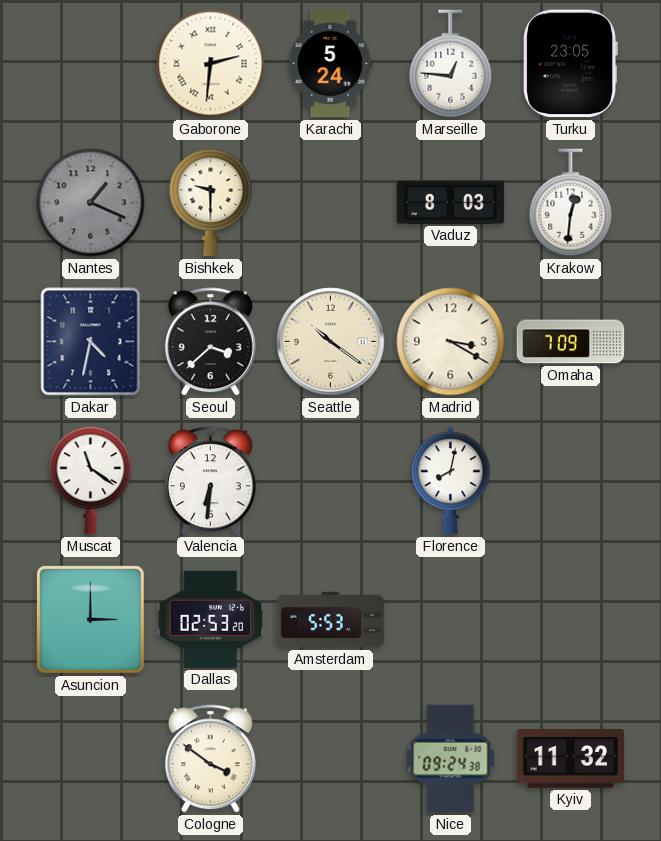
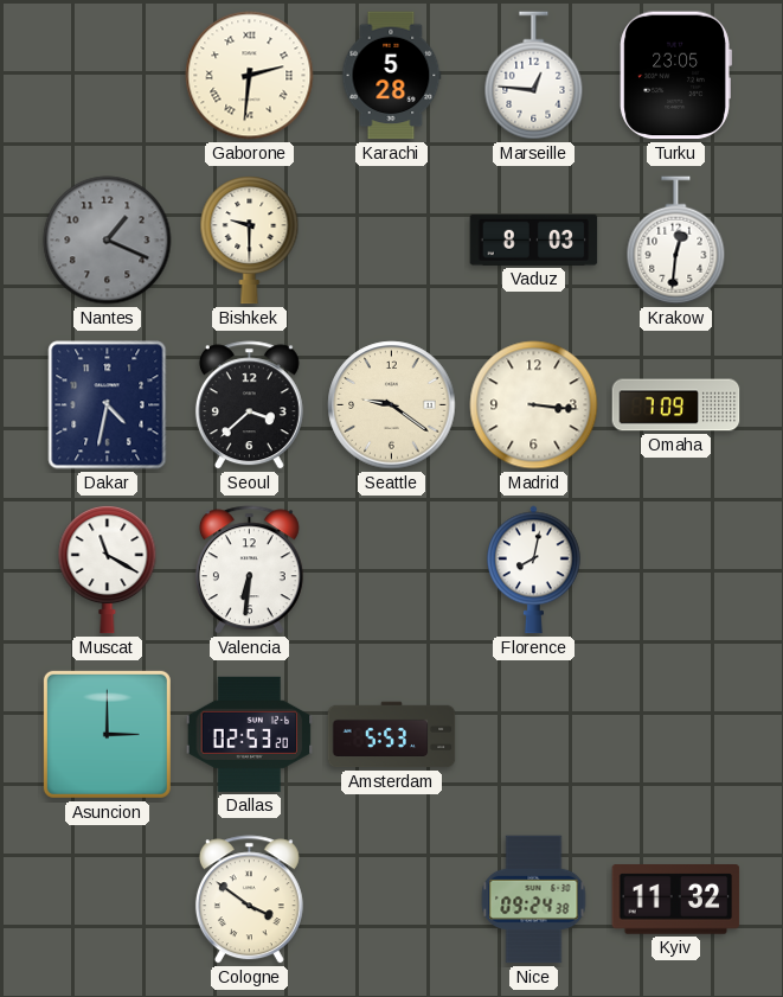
Karachi: 5:24 -> 5:28 (391, 76)
Seattle: 10:21 -> 9:21 (392, 405)
Madrid: 3:20 -> 3:16 (534, 405)
Muscat: 11:21 -> 11:20 (108, 570)
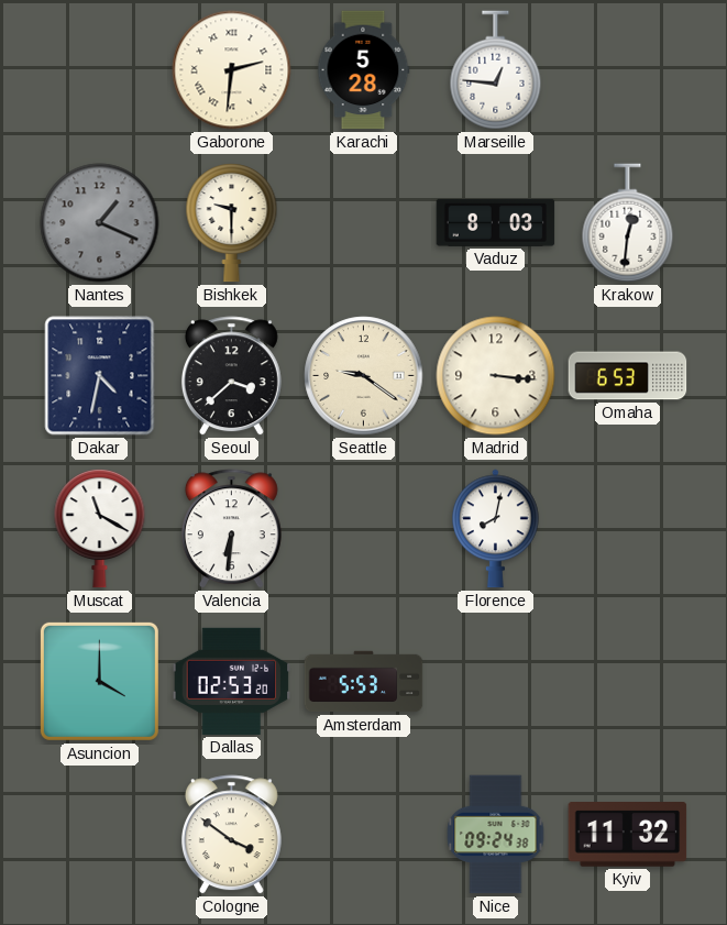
Turku: 23:05 -> none (675, 76)
Omaha: 7:09 -> 6:53 (628, 376)
Asuncion: 3:00 -> 4:00 (99, 681)
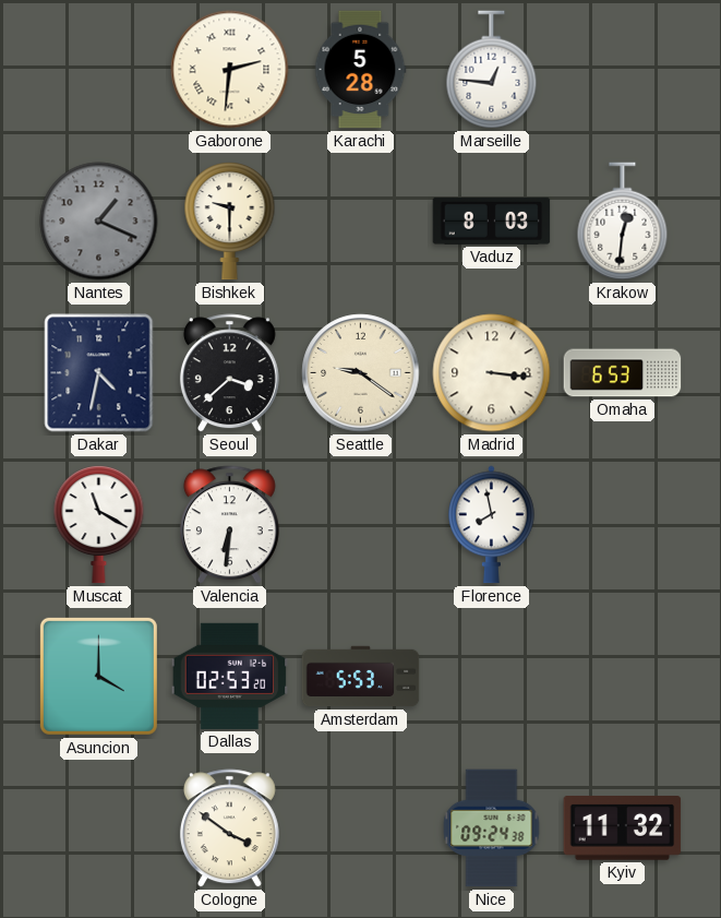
Florence: 8:02 -> 7:58 (492, 525)
